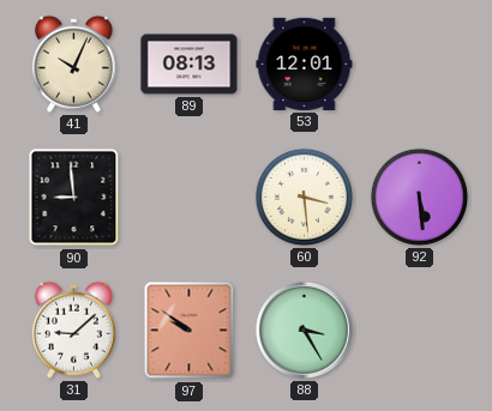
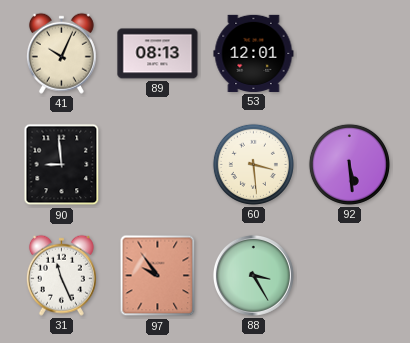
31: 9:08 -> 11:26 (61, 275)
97: 9:51 -> 9:54 (158, 276)
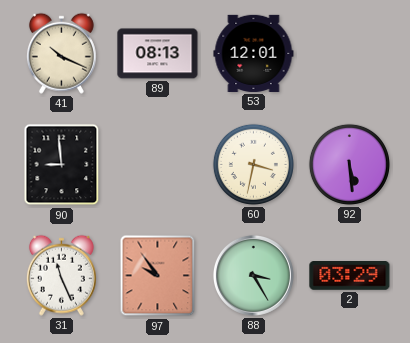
41: 10:04 -> 10:19 (61, 53)
60: 3:29 -> 3:32 (253, 164)
2: none -> 03:29 (350, 276)
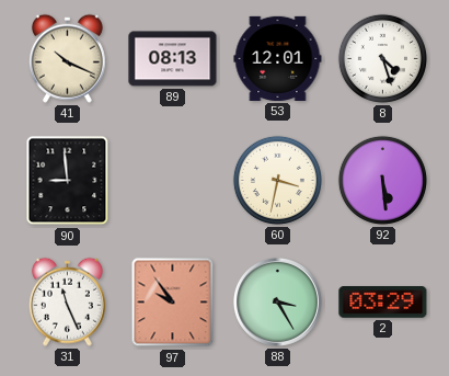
8: none -> 4:27 (382, 58)
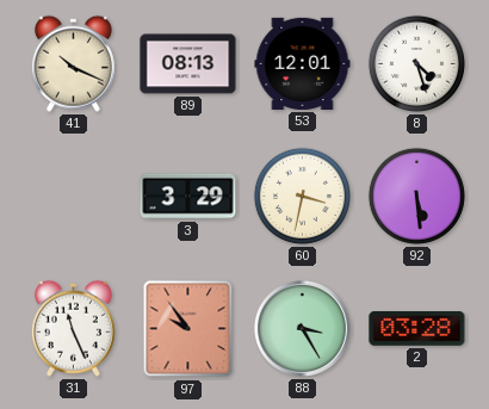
90: 8:59 -> none (68, 181)
3: none -> 3:29 (188, 197)
2: 03:29 -> 03:28 (417, 329)
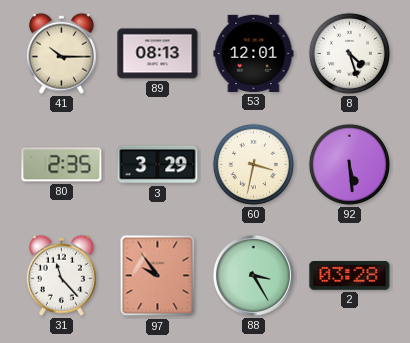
41: 10:19 -> 10:15 (61, 53)
80: none -> 2:35 (62, 165)
31: 11:26 -> 11:23 (61, 275)
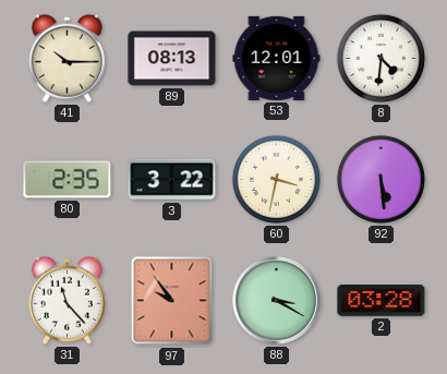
8: 4:27 -> 4:31 (380, 58)
3: 3:29 -> 3:22 (172, 180)
88: 3:25 -> 3:20 (276, 300)
